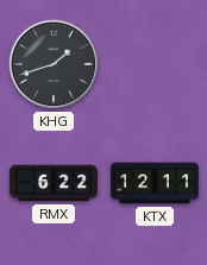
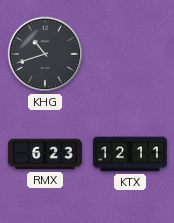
KHG: 1:42 -> 10:42 (45, 54)
RMX: 6:22 -> 6:23 (45, 154)
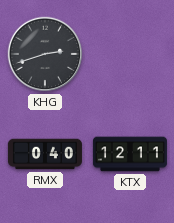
KHG: 10:42 -> 2:42 (45, 54)
RMX: 6:23 -> 0:40 (45, 154)
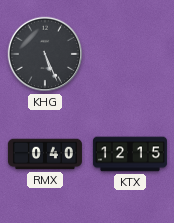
KHG: 2:42 -> 5:26 (45, 54)
KTX: 12:11 -> 12:15 (130, 154)
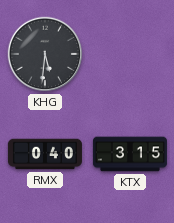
KHG: 5:26 -> 5:31 (45, 54)
KTX: 12:15 -> 3:15 (130, 154)
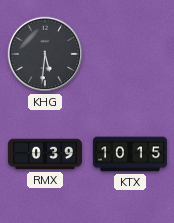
RMX: 0:40 -> 0:39 (45, 154)
KTX: 3:15 -> 10:15 (130, 154)
